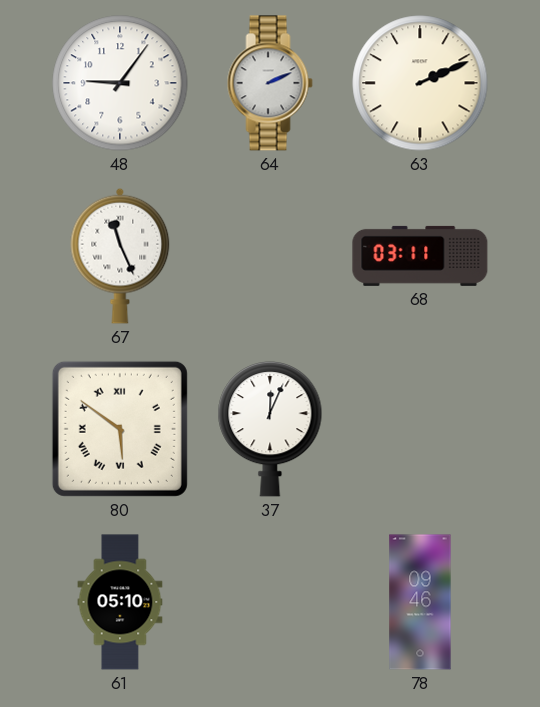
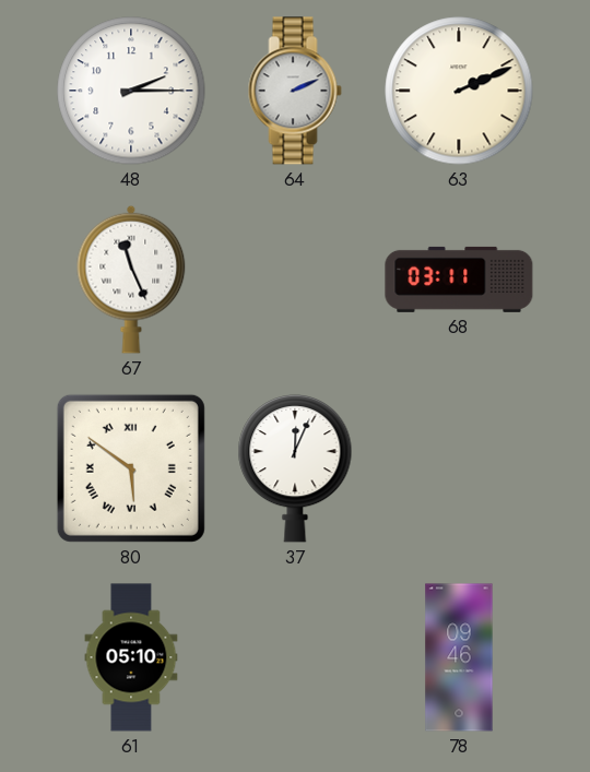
48: 9:06 -> 2:15 (131, 91)
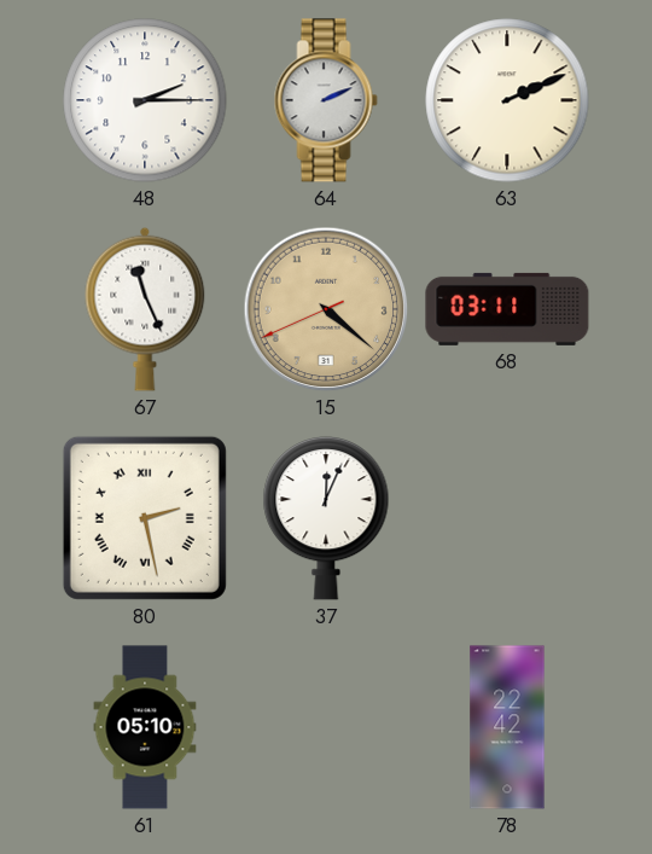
15: none -> 4:21 (326, 309)
80: 5:51 -> 2:28 (145, 518)
78: 09:46 -> 22:42 (507, 727)
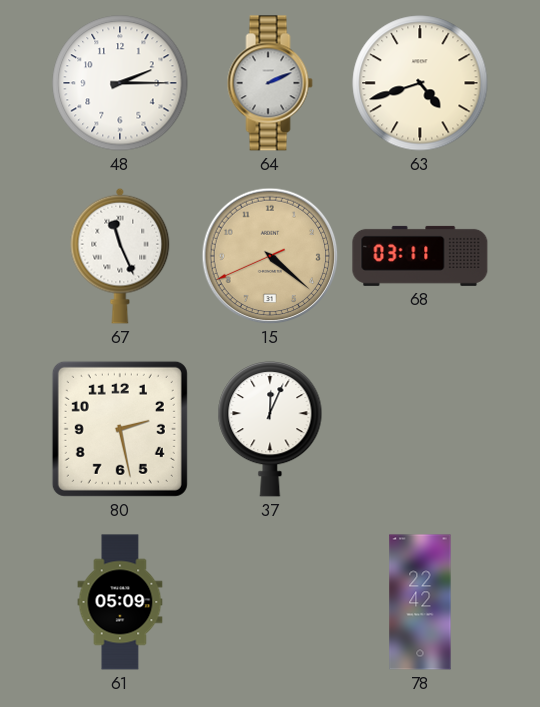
63: 2:11 -> 4:42 (420, 83)
80 numerals: Roman -> Arabic (120, 429)
61: 05:10 -> 05:09 (120, 602)
